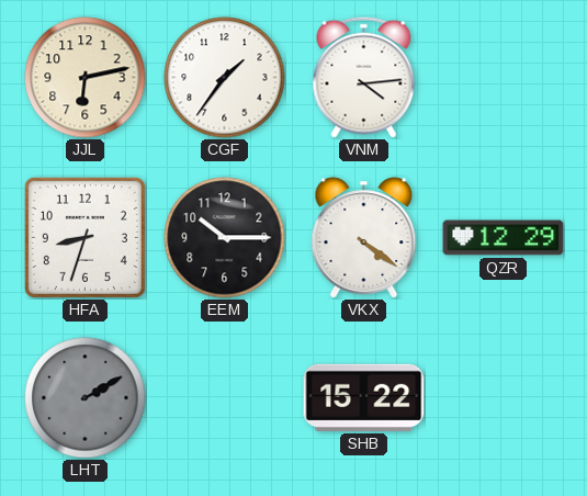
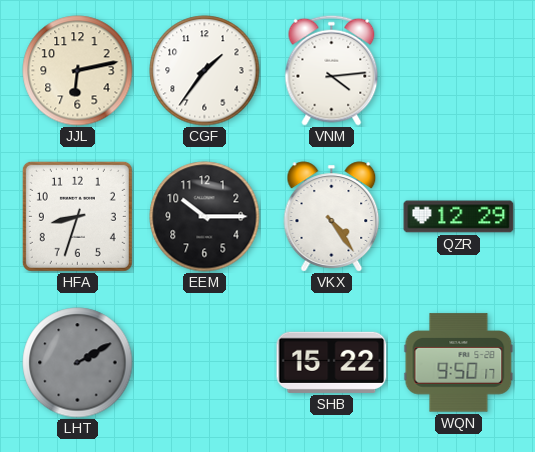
VKX: 4:21 -> 4:24 (332, 217)
WQN: none -> 9:50 (459, 363)
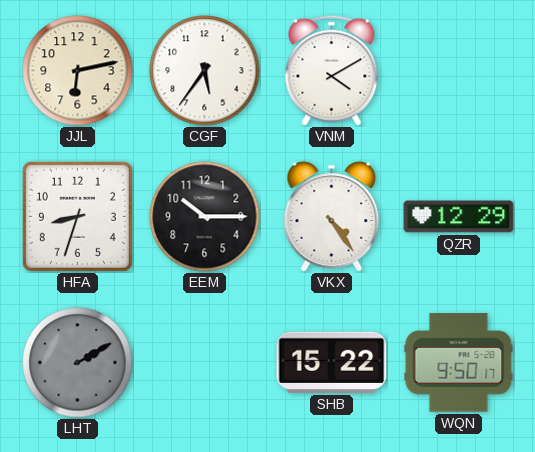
CGF: 1:36 -> 5:36 (205, 71)
VNM: 4:14 -> 4:10 (332, 70)
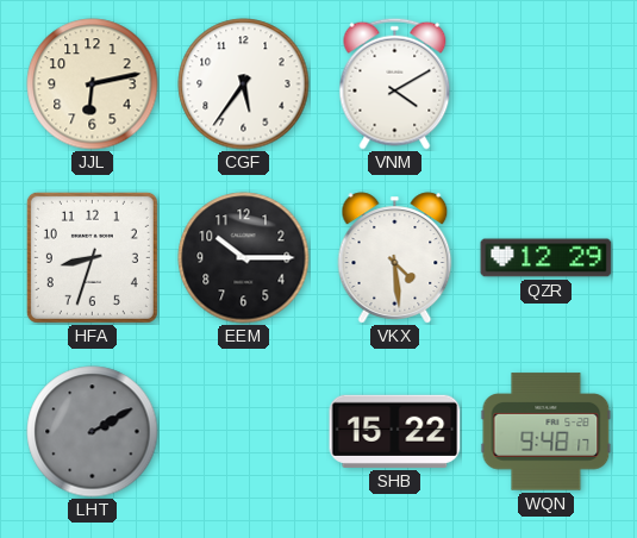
VKX: 4:24 -> 4:29 (395, 258)
WQN: 9:50 -> 9:48 (547, 432)
